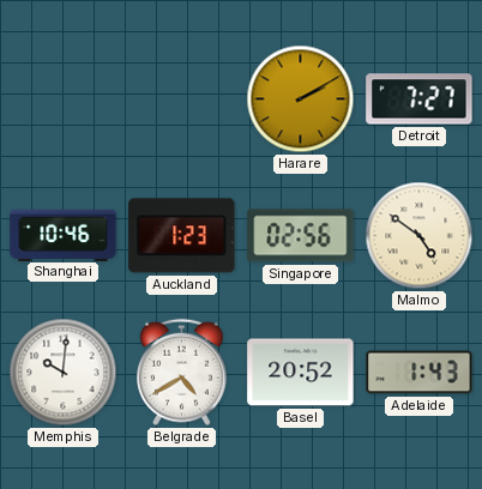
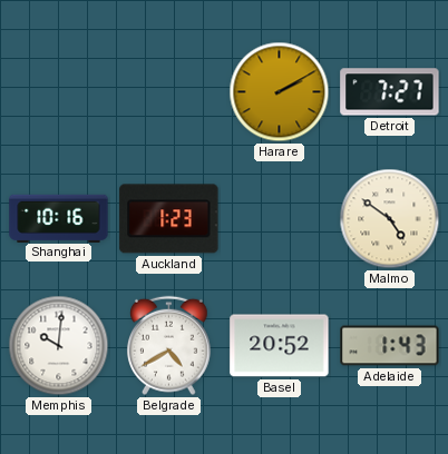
Shanghai: 10:46 -> 10:16 (59, 218)
Singapore: 02:56 -> none (301, 236)
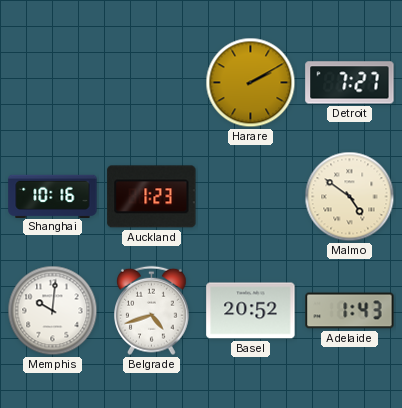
Belgrade: 4:40 -> 4:42 (152, 311)
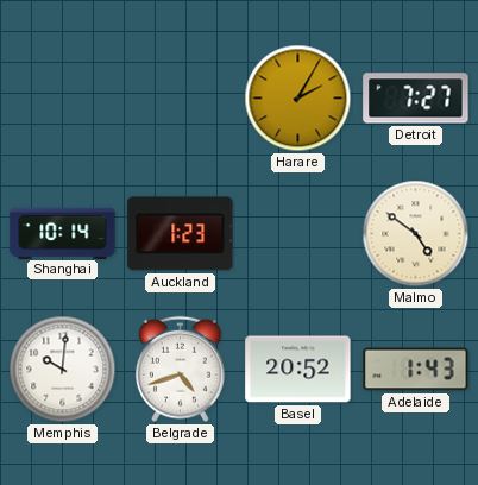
Harare: 2:10 -> 2:05 (298, 99)
Shanghai: 10:16 -> 10:14 (63, 233)
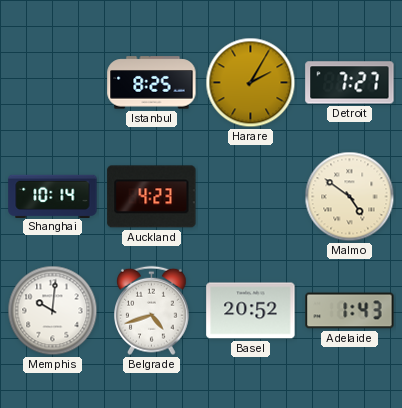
Istanbul: none -> 8:25 (152, 83)
Auckland: 1:23 -> 4:23 (152, 197)
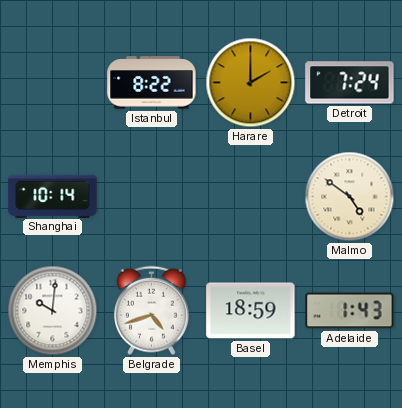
Istanbul: 8:25 -> 8:22 (152, 83)
Harare: 2:05 -> 2:00 (251, 83)
Detroit: 7:27 -> 7:24 (350, 83)
Auckland: 4:23 -> none (152, 197)
Basel: 20:52 -> 18:59 (251, 311)
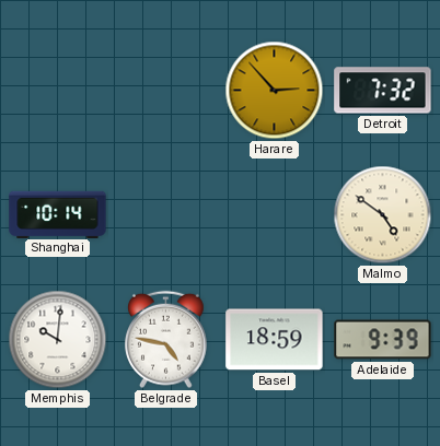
Istanbul: 8:22 -> none (152, 83)
Harare: 2:00 -> 2:53 (275, 91)
Detroit: 7:24 -> 7:32 (383, 91)
Belgrade: 4:42 -> 4:47 (166, 340)
Adelaide: 1:43 -> 9:39 (383, 340)
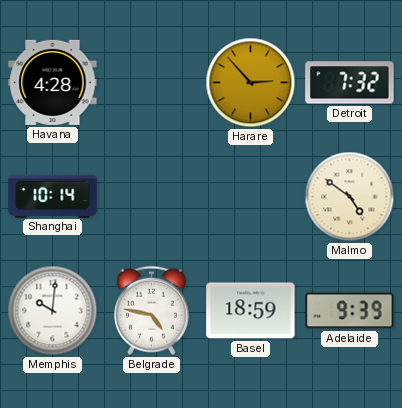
Havana: none -> 4:28 (53, 82)
